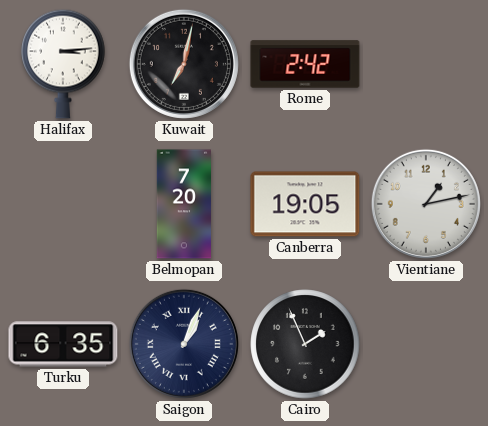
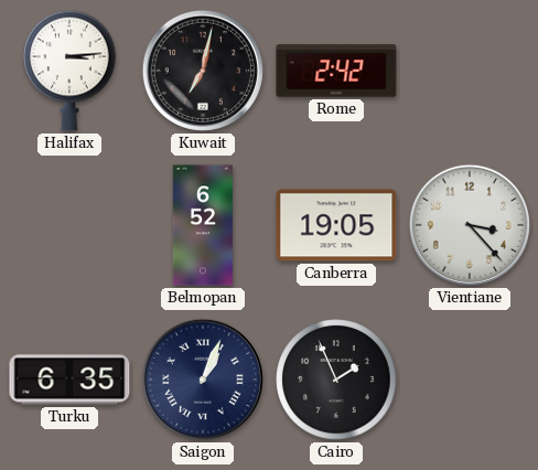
Belmopan: 7:20 -> 6:52 (202, 225)
Vientiane: 1:13 -> 3:23 (470, 225)
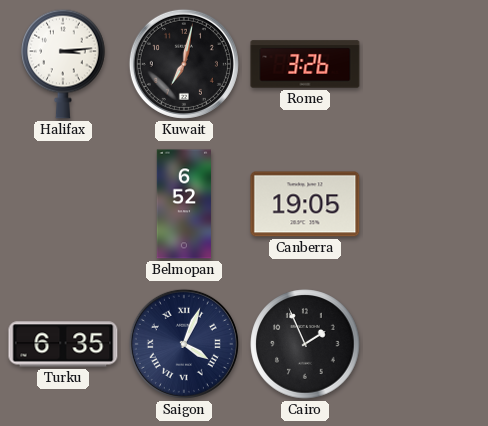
Rome: 2:42 -> 3:26 (305, 64)
Vientiane: 3:23 -> none (470, 225)
Saigon: 1:04 -> 4:04 (184, 344)
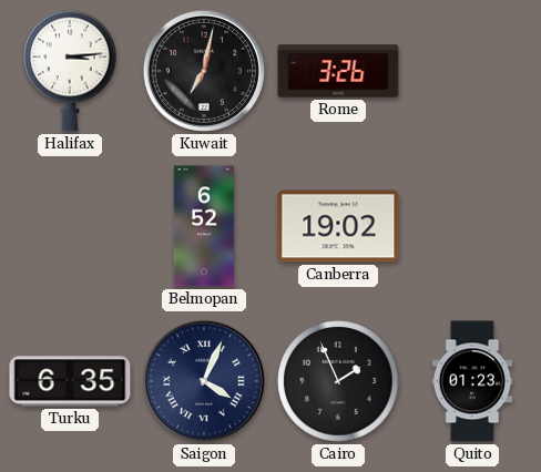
Canberra: 19:05 -> 19:02 (338, 226)
Quito: none -> 01:23 (472, 381)
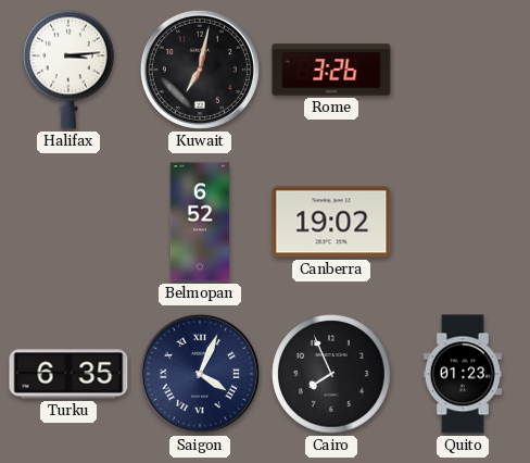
Cairo: 1:56 -> 7:56 (331, 374)
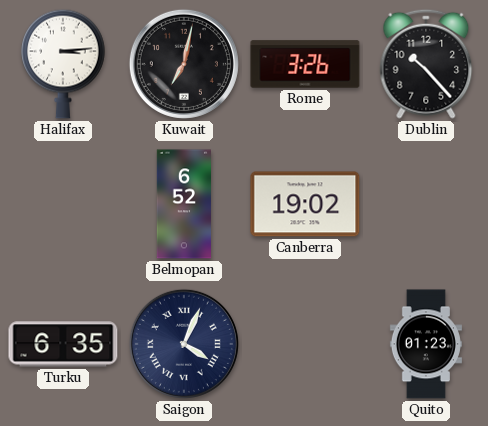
Dublin: none -> 10:23 (426, 64)
Cairo: 7:56 -> none (331, 374)
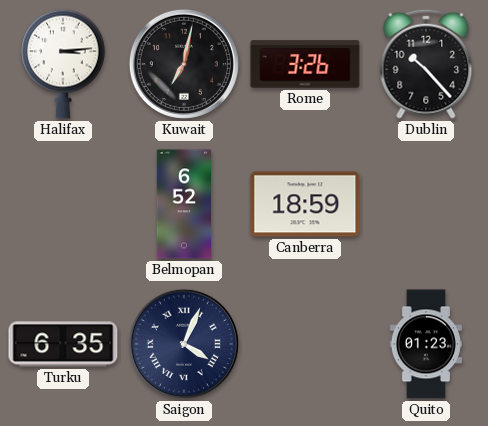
Canberra: 19:02 -> 18:59 (305, 204)
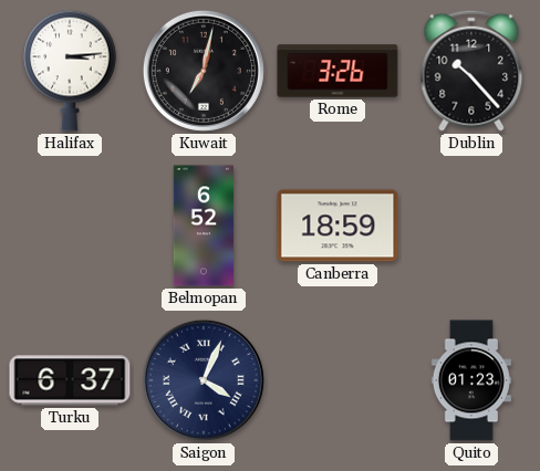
Turku: 6:35 -> 6:37 (70, 380)
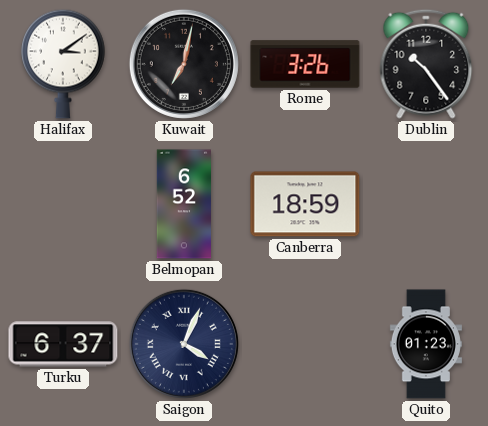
Halifax: 3:14 -> 3:09 (63, 64)
Dublin: 10:23 -> 10:24 (426, 64)
